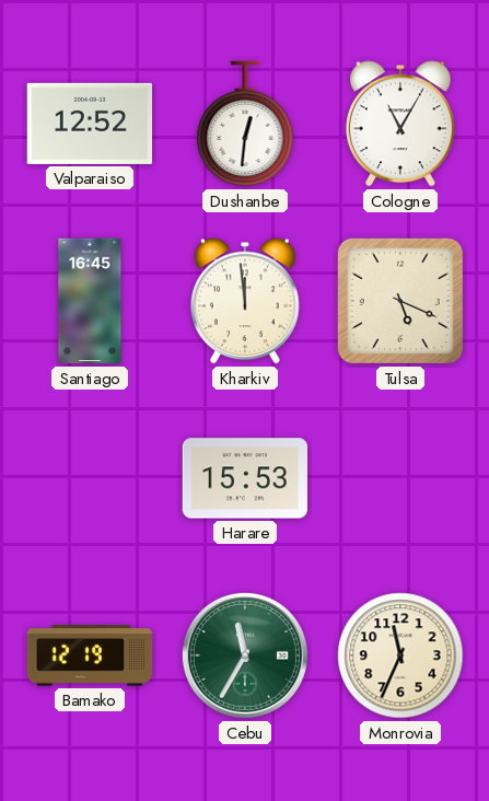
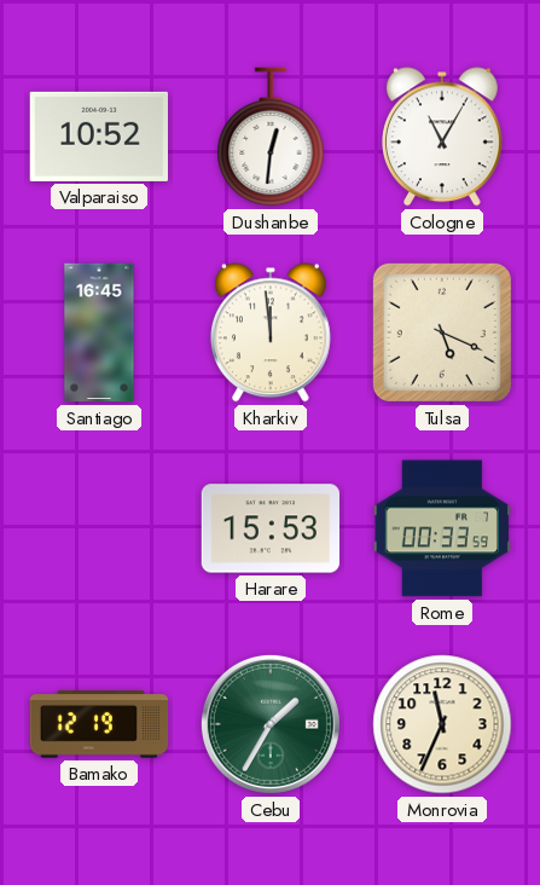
Valparaiso: 12:52 -> 10:52 (98, 137)
Rome: none -> 00:33 (441, 528)
Cebu: 11:35 -> 1:35 (271, 724)
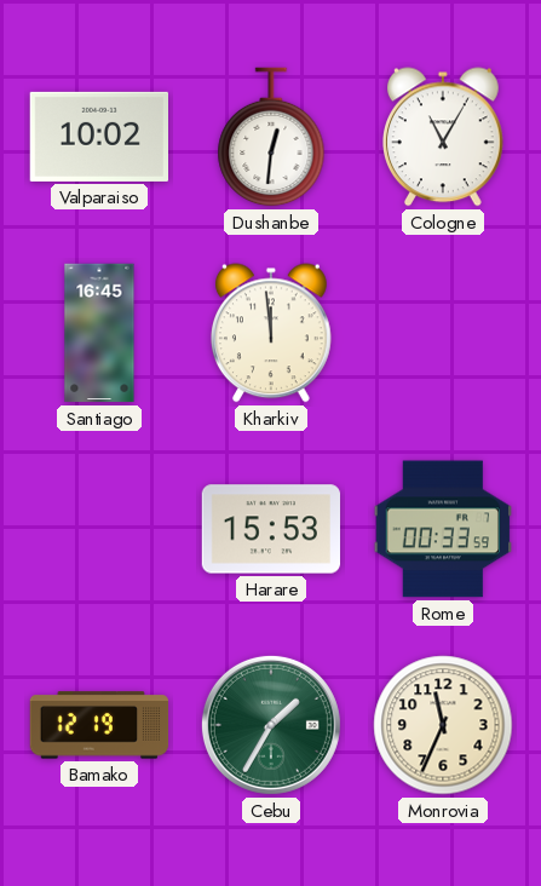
Valparaiso: 10:52 -> 10:02 (98, 137)
Tulsa: 5:19 -> none (442, 332)
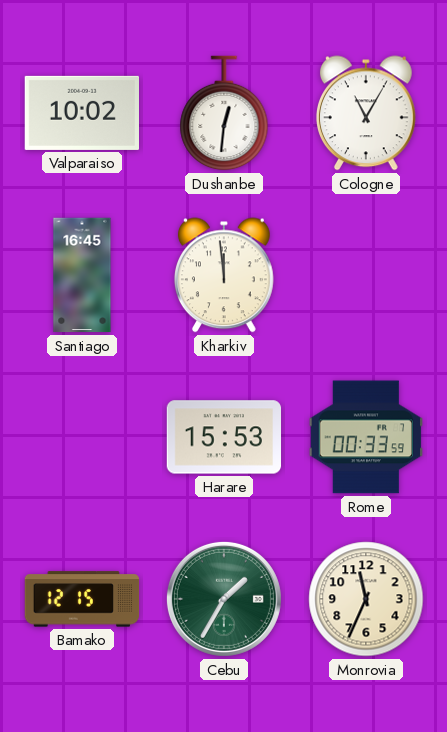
Bamako: 12:19 -> 12:15 (82, 599)
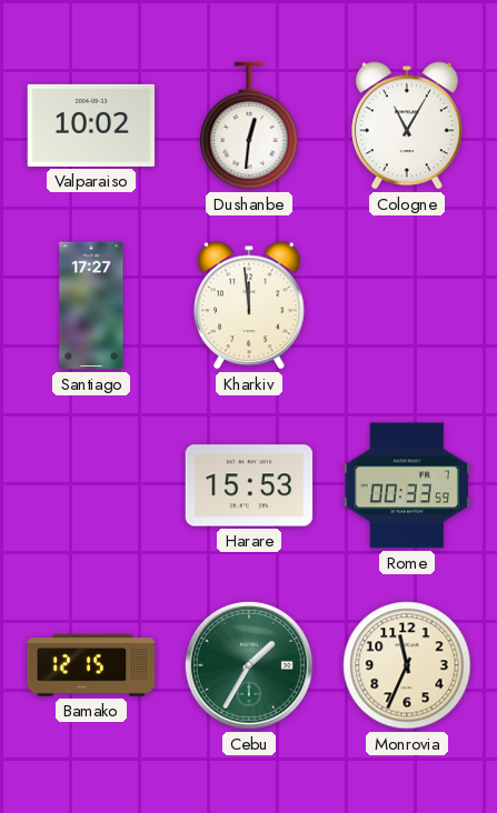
Santiago: 16:45 -> 17:27 (91, 305)
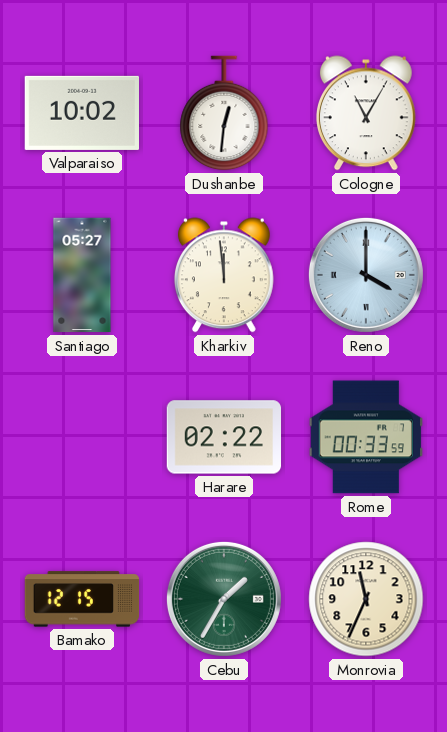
Santiago: 17:27 -> 05:27 (82, 275)
Reno: none -> 4:00 (366, 275)
Harare: 15:53 -> 02:22 (224, 437)
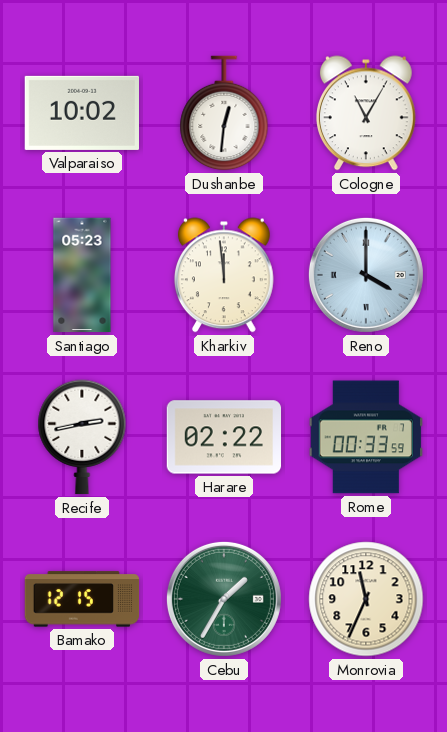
Santiago: 05:27 -> 05:23 (82, 275)
Recife: none -> 2:43 (82, 437)
